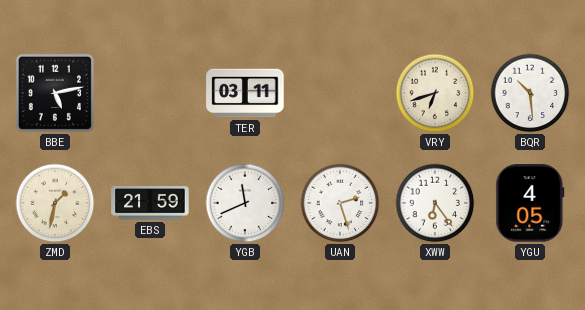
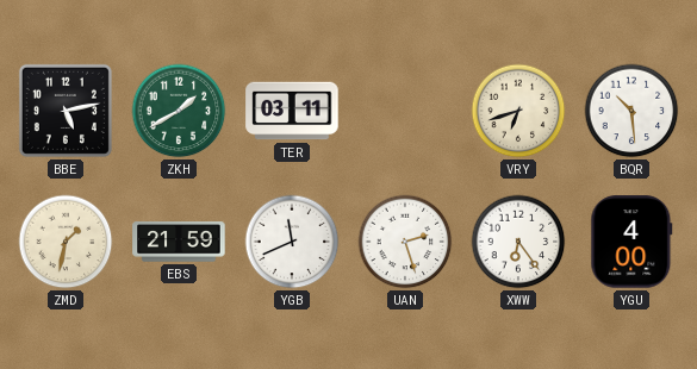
ZKH: none -> 1:40 (179, 111)
YGU: 4:05 -> 4:00 (631, 242)
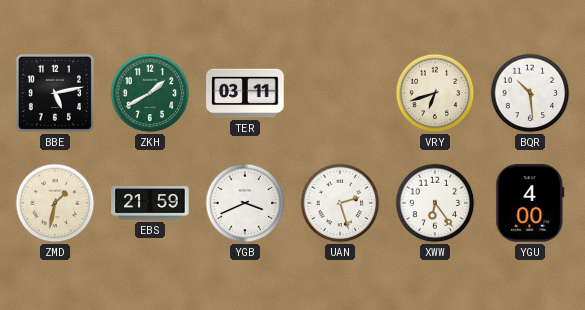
YGB: 11:41 -> 3:41 (245, 203)
